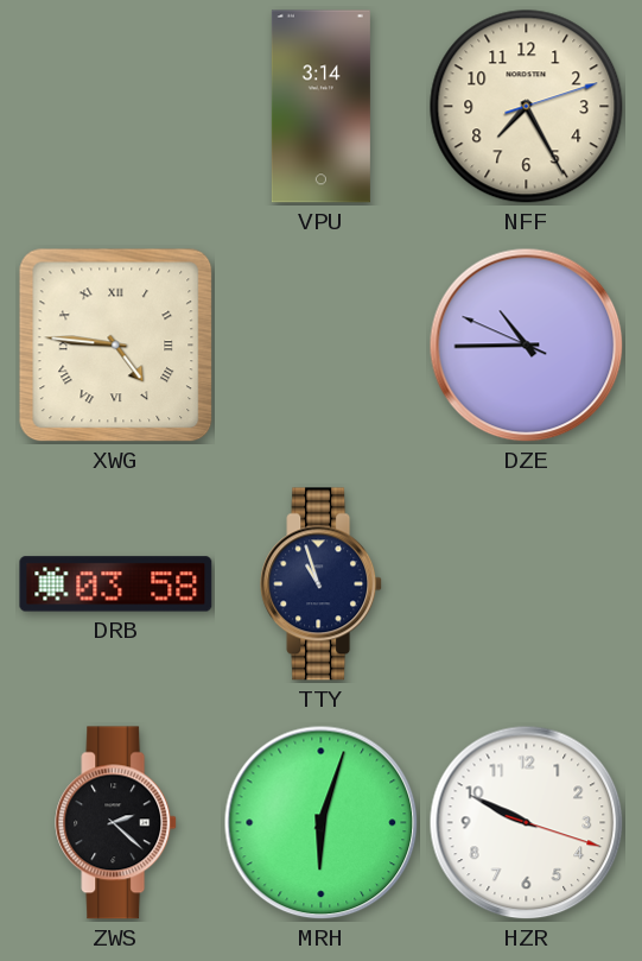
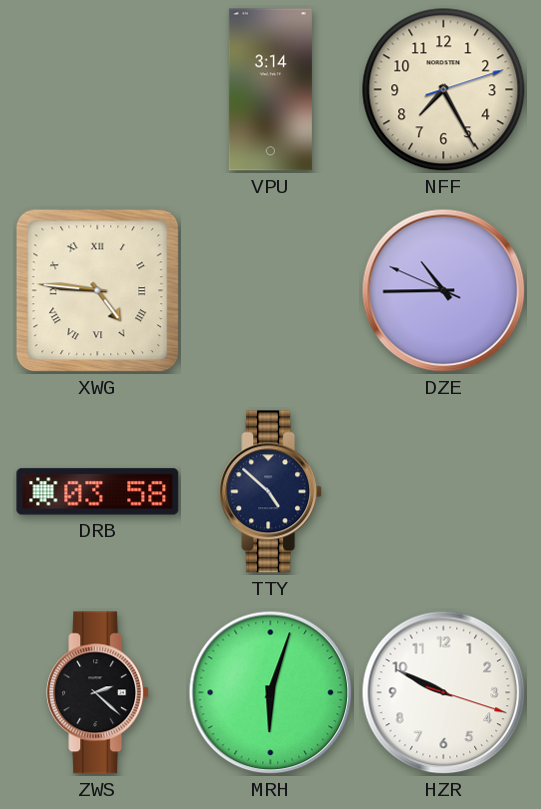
TTY: 10:57 -> 4:52 (271, 492)
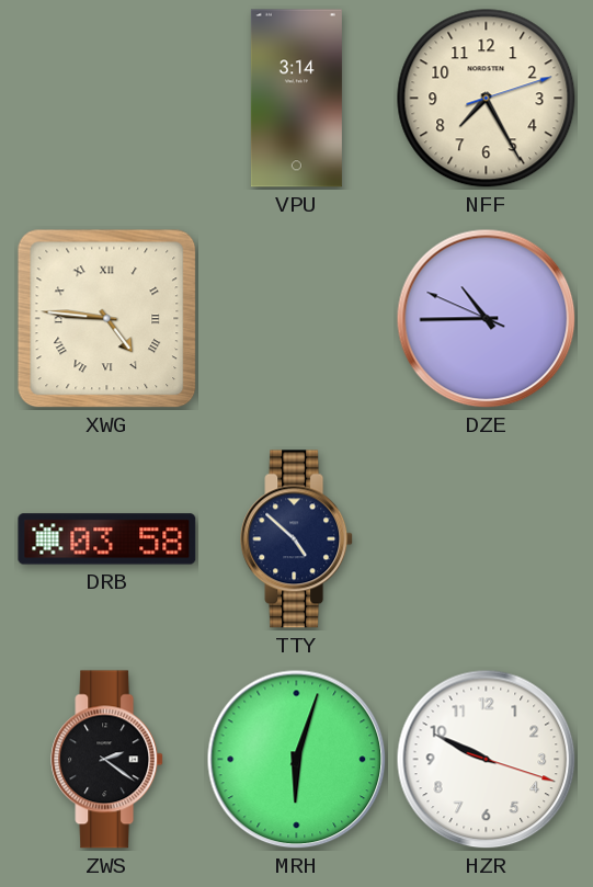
ZWS: 2:22 -> 2:21 (107, 760)
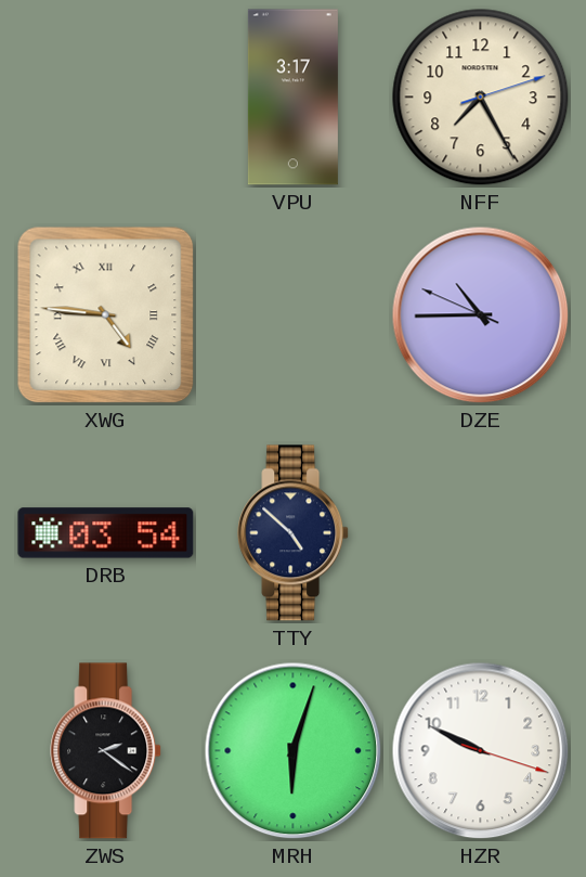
VPU: 3:14 -> 3:17 (292, 98)
DRB: 03:58 -> 03:54 (106, 533)
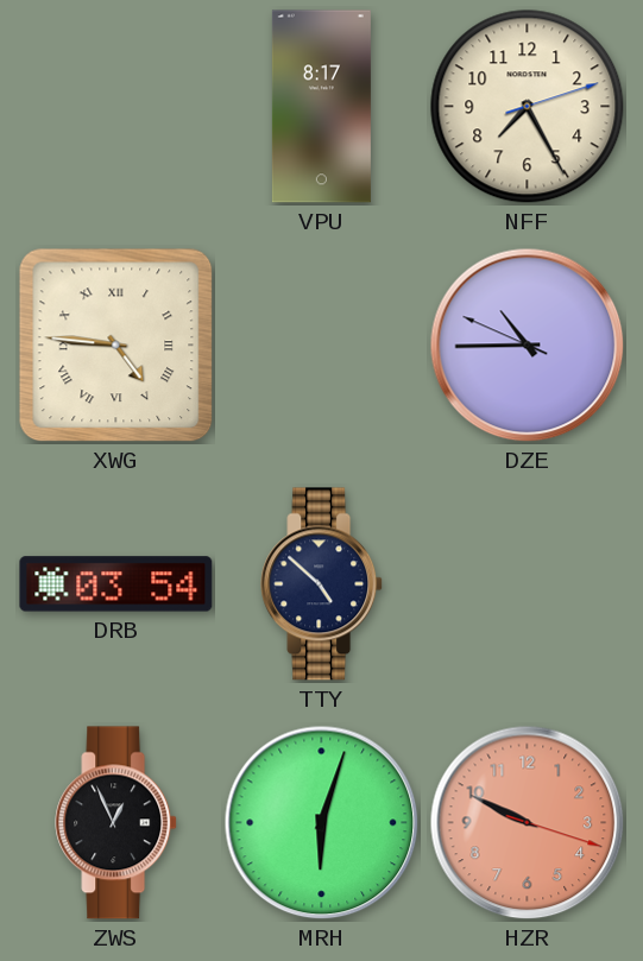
VPU: 3:17 -> 8:17 (321, 107)
ZWS: 2:21 -> 12:56 (116, 823)
HZR dial: white -> salmon (528, 823)
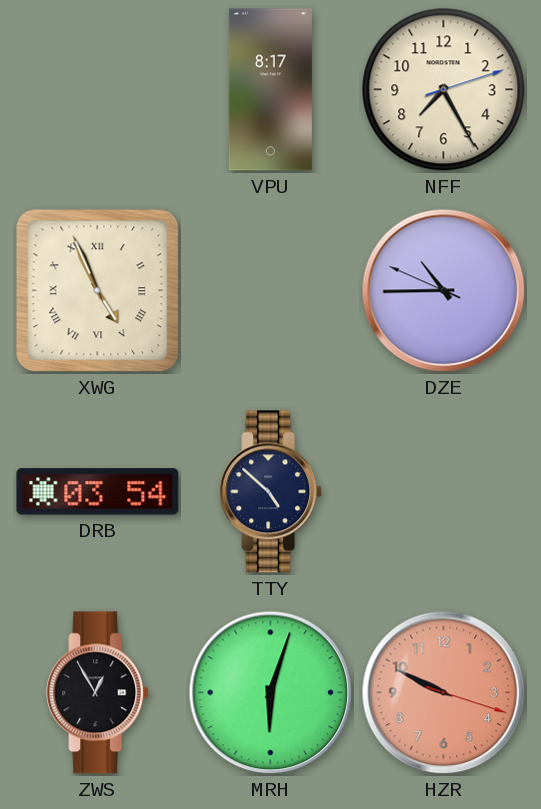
XWG: 4:46 -> 4:56 (98, 291)
ZWS: 12:56 -> 12:55 (98, 693)
